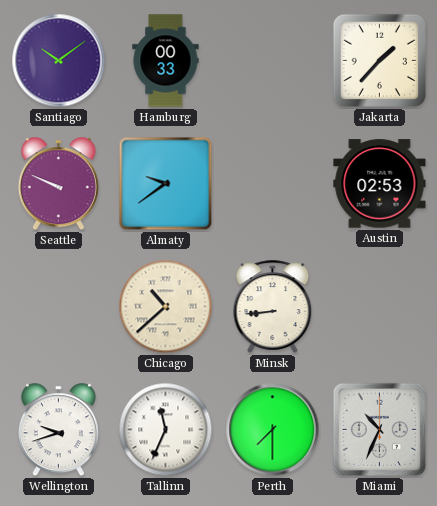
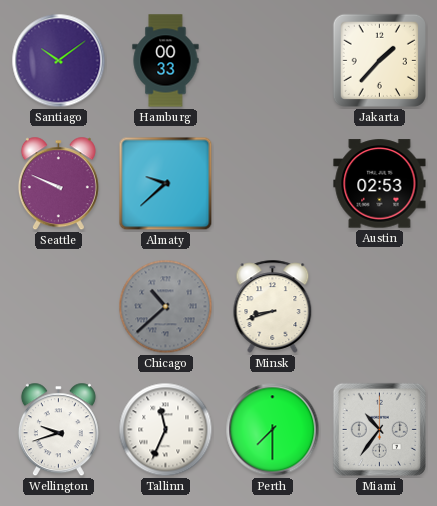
Almaty: 9:39 -> 9:38 (166, 184)
Chicago dial: cream -> grey (166, 307)
Minsk: 8:44 -> 8:42 (273, 306)
Miami: 10:34 -> 10:36 (379, 429)
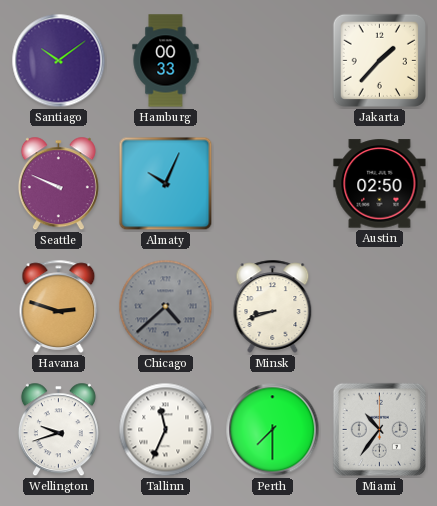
Almaty: 9:38 -> 10:04 (166, 184)
Austin: 02:53 -> 02:50 (380, 184)
Havana: none -> 2:48 (59, 306)
Chicago: 10:38 -> 4:38 (166, 307)
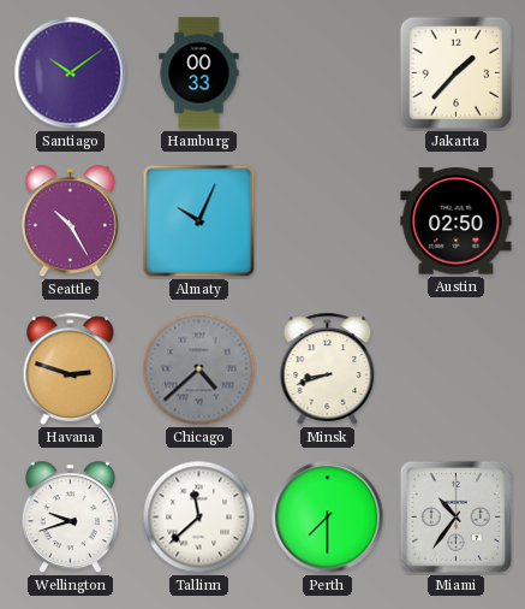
Seattle: 9:49 -> 10:25 (70, 221)
Tallinn: 11:34 -> 11:38 (199, 518)
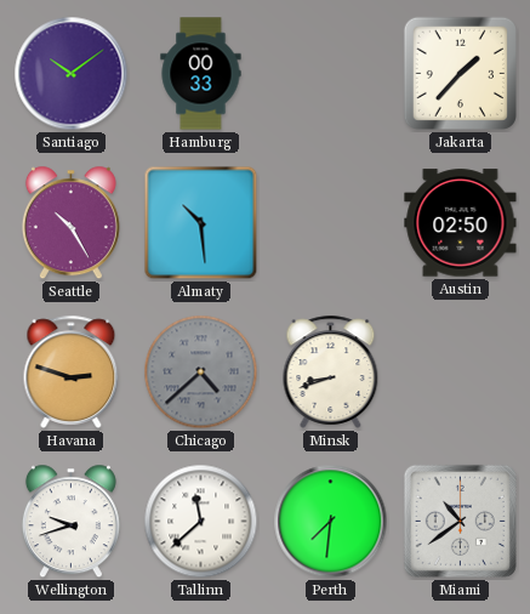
Almaty: 10:04 -> 10:29 (201, 223)
Perth: 7:30 -> 7:31 (331, 522)
Miami: 10:36 -> 10:39 (460, 521)
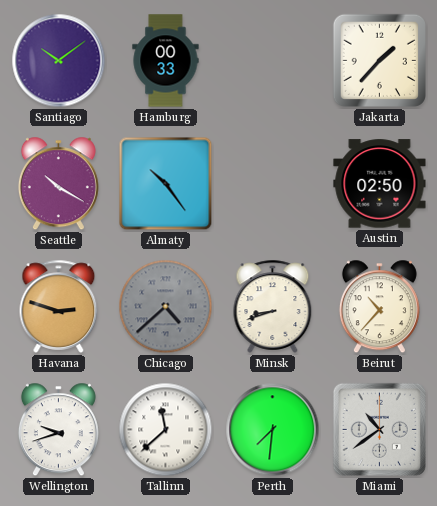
Seattle: 10:25 -> 10:20 (58, 184)
Almaty: 10:29 -> 10:24 (166, 184)
Beirut: none -> 10:37 (379, 307)
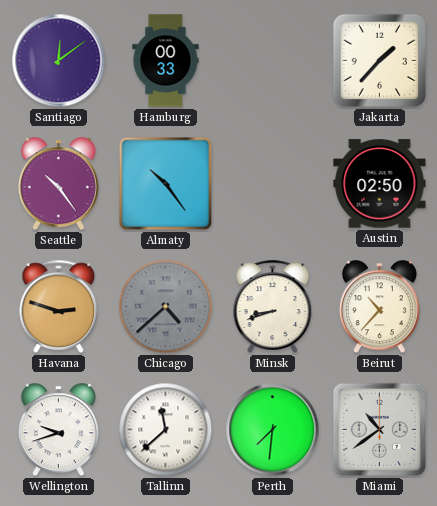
Santiago: 10:09 -> 12:09 (59, 61)
Seattle: 10:20 -> 10:24 (58, 184)
